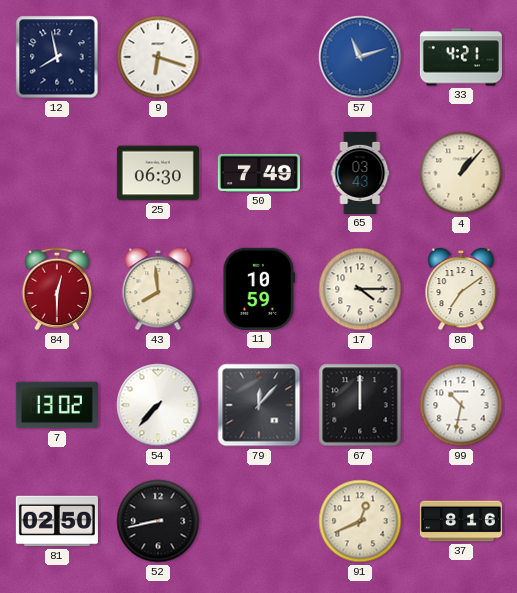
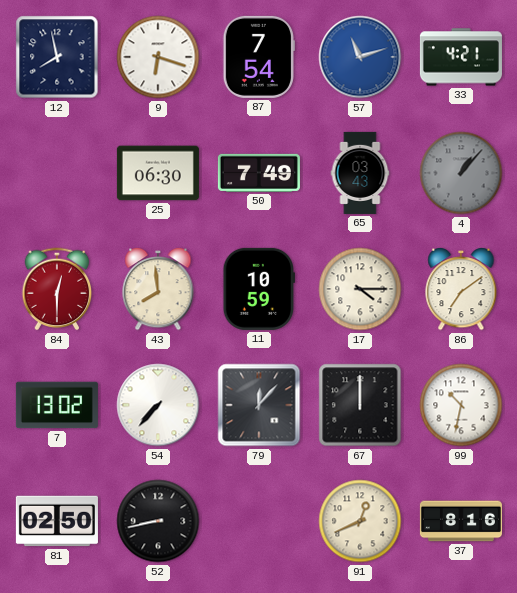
87: none -> 7:54 (259, 57)
4 dial: cream -> grey (461, 173)
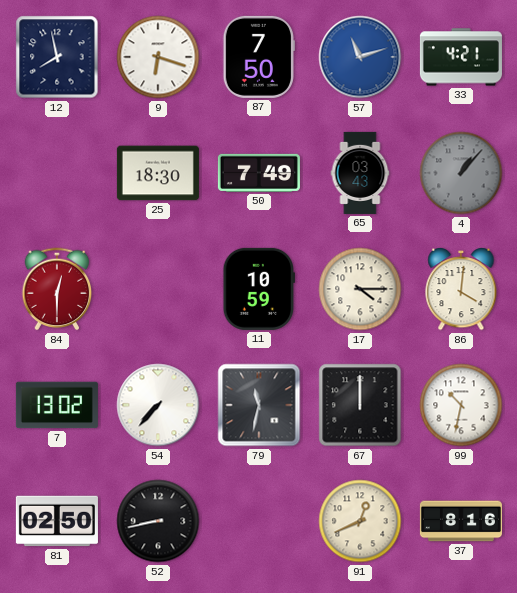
87: 7:54 -> 7:50 (259, 57)
25: 06:30 -> 18:30 (158, 173)
43: 7:59 -> none (158, 289)
86: 7:09 -> 4:01 (461, 289)
79: 12:07 -> 11:32 (259, 405)
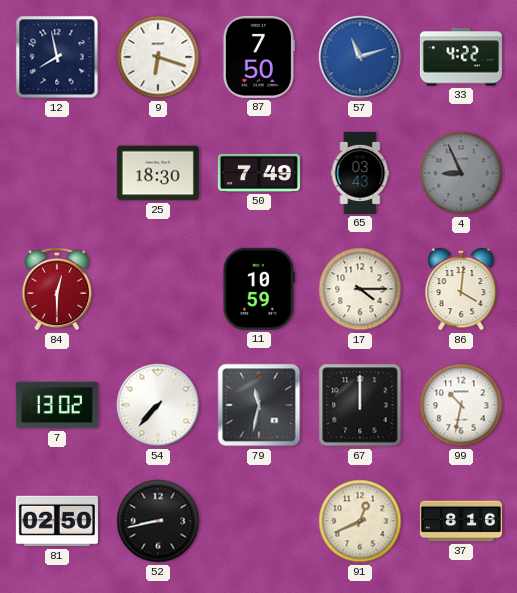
33: 4:21 -> 4:22 (461, 57)
4: 1:07 -> 8:56 (461, 173)
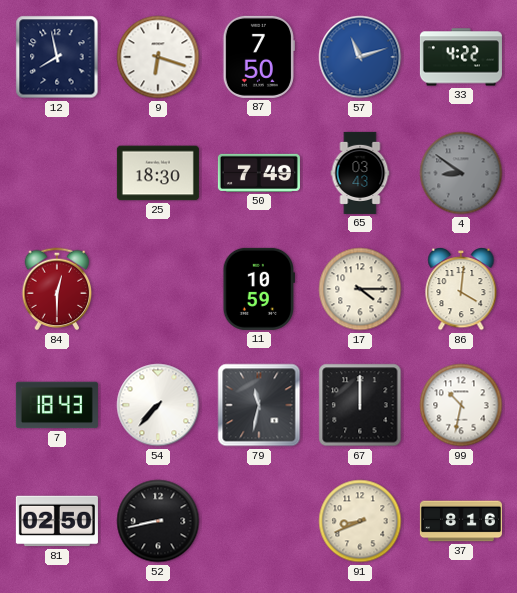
4: 8:56 -> 8:51 (461, 173)
7: 13:02 -> 18:43 (57, 405)
91: 12:41 -> 8:41 (360, 521)
